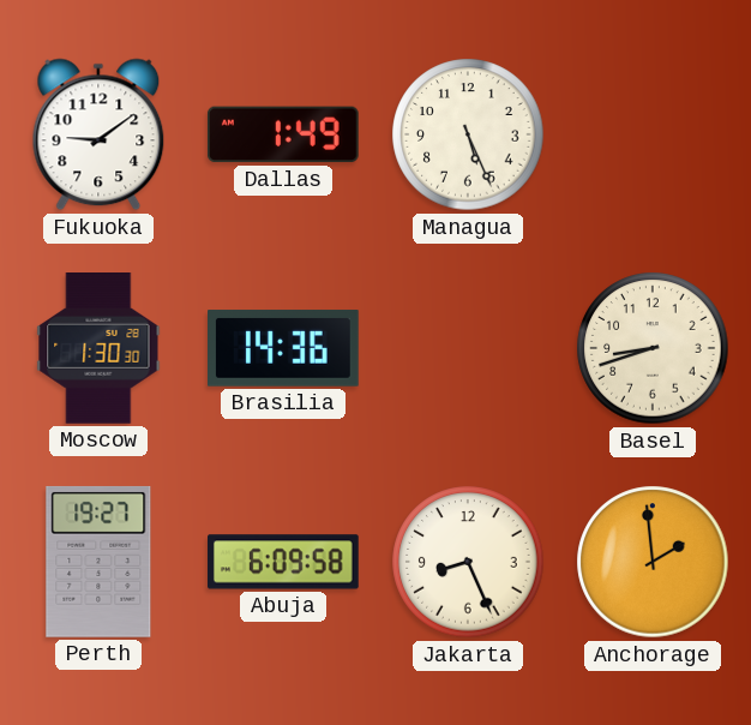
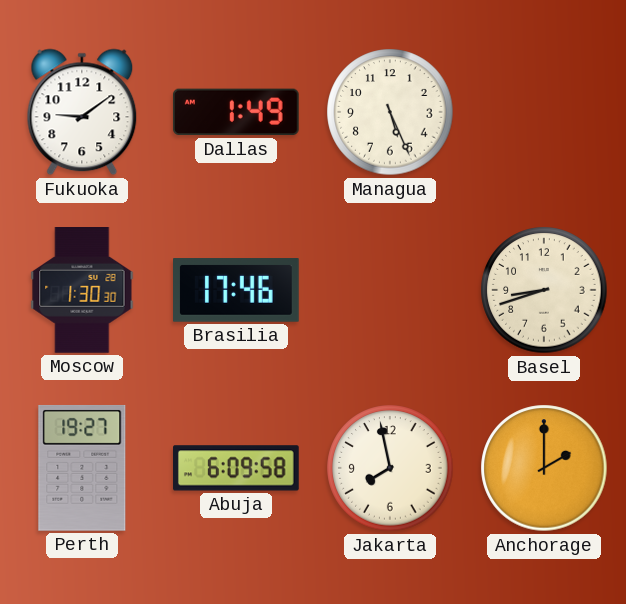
Brasilia: 14:36 -> 17:46 (237, 290)
Jakarta: 8:26 -> 7:58 (390, 468)
Anchorage: 1:59 -> 2:00 (544, 468)
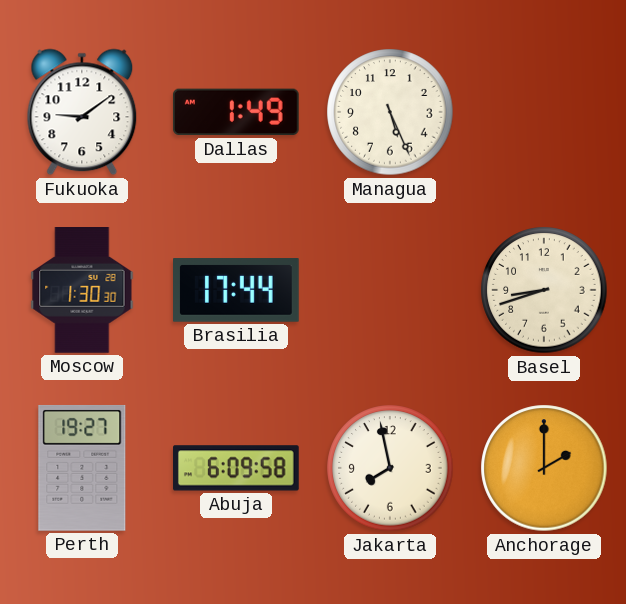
Brasilia: 17:46 -> 17:44 (237, 290)
